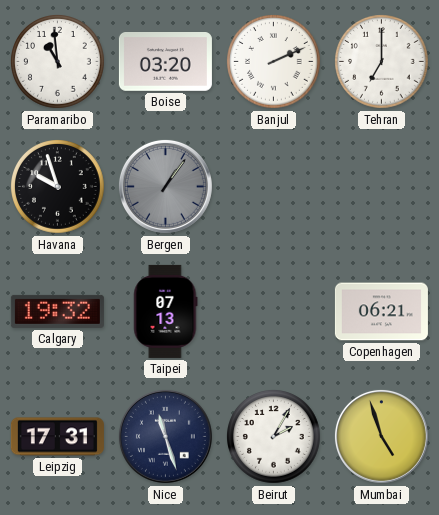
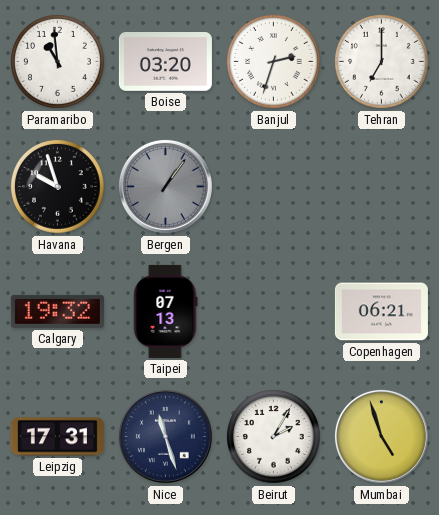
Banjul: 2:11 -> 2:33 (274, 62)
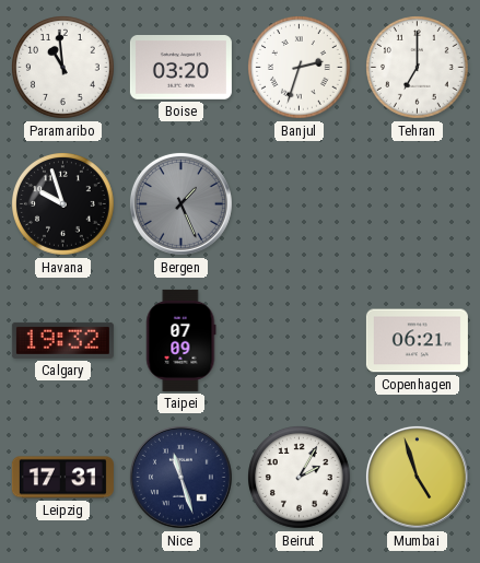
Bergen: 1:06 -> 1:26 (180, 203)
Taipei: 07:13 -> 07:09 (182, 340)
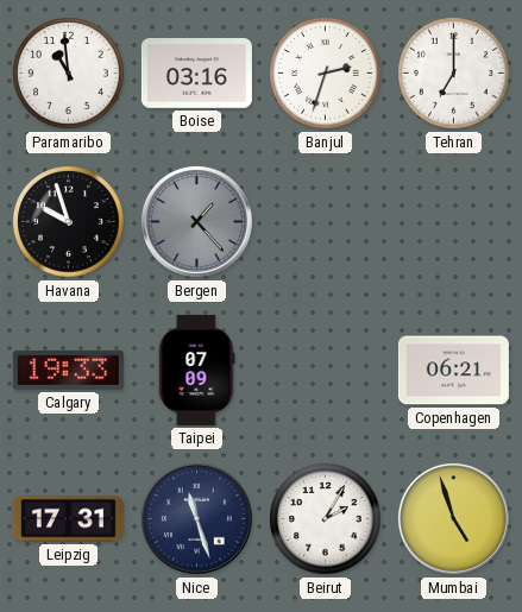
Boise: 03:20 -> 03:16 (196, 74)
Bergen: 1:26 -> 1:23 (196, 221)
Calgary: 19:32 -> 19:33 (68, 370)
